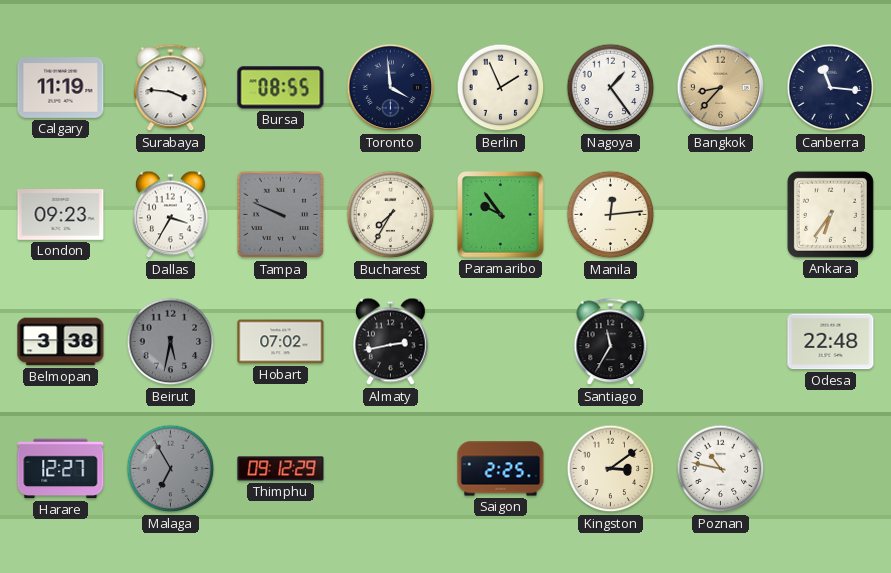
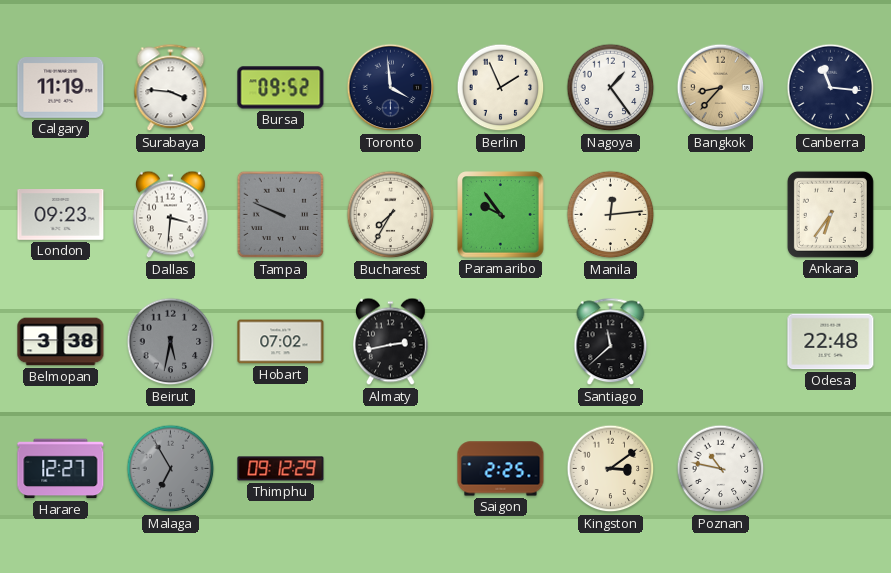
Bursa: 08:55 -> 09:52 (281, 88)
Dallas: 3:35 -> 3:31 (171, 215)
Santiago: 11:35 -> 11:38 (611, 342)
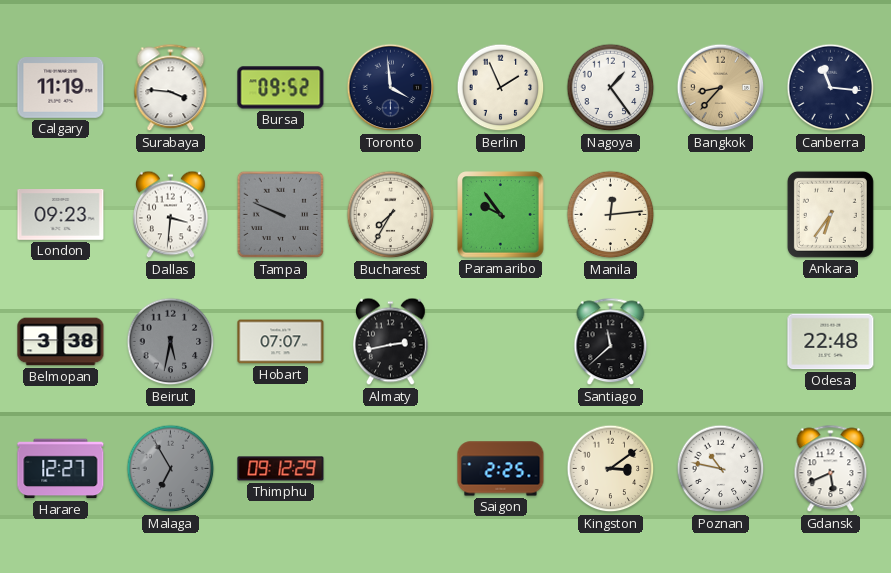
Hobart: 07:02 -> 07:07 (281, 342)
Gdansk: none -> 5:41 (831, 469)
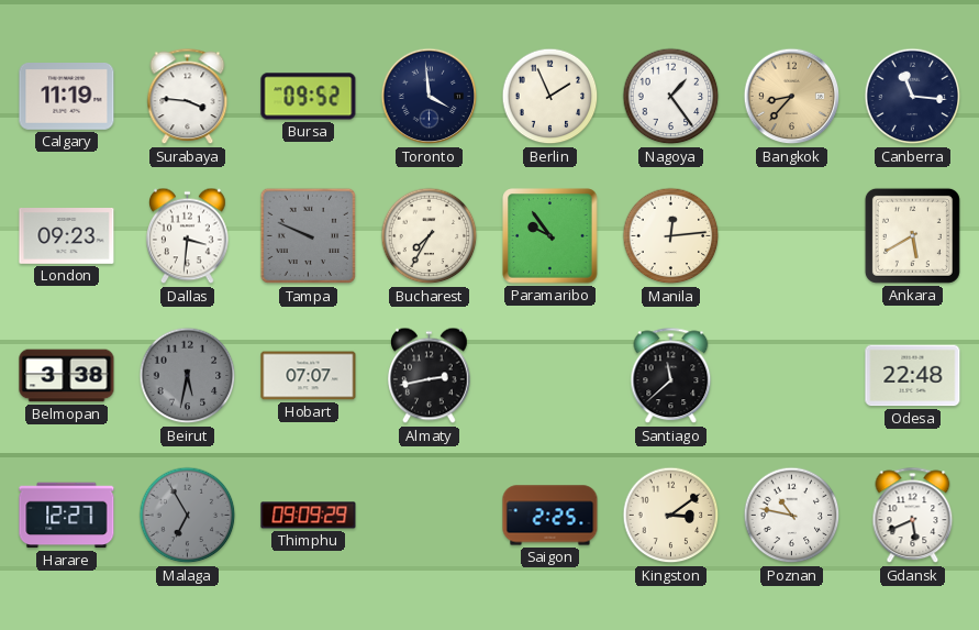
Ankara: 6:36 -> 5:40 (912, 235)
Thimphu: 09:12 -> 09:09 (309, 516)
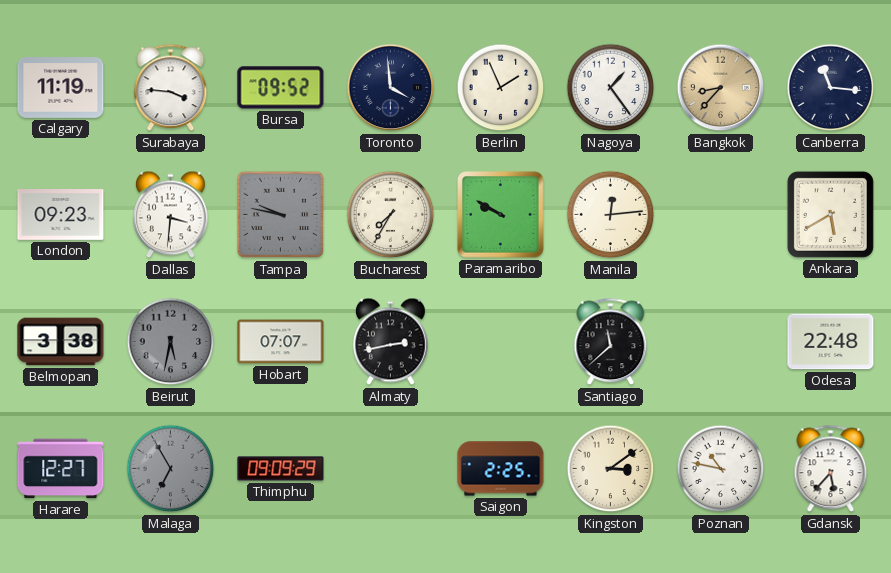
Tampa: 9:49 -> 9:47 (281, 215)
Paramaribo: 9:54 -> 9:50 (501, 215)
Gdansk: 5:41 -> 5:37 (831, 469)
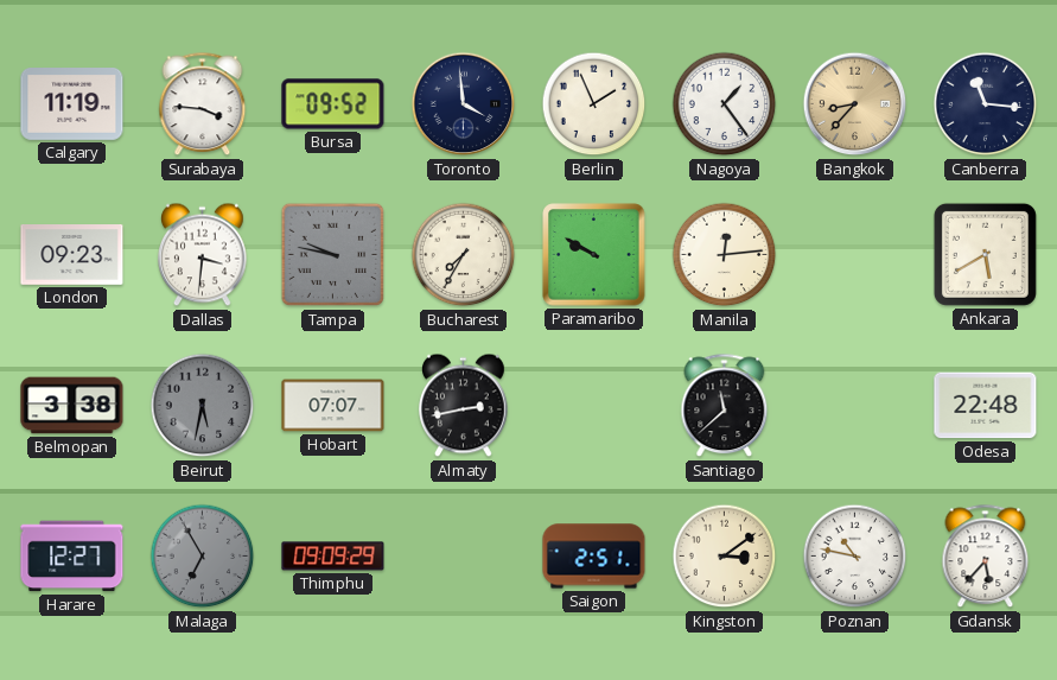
Saigon: 2:25 -> 2:51 (594, 557)
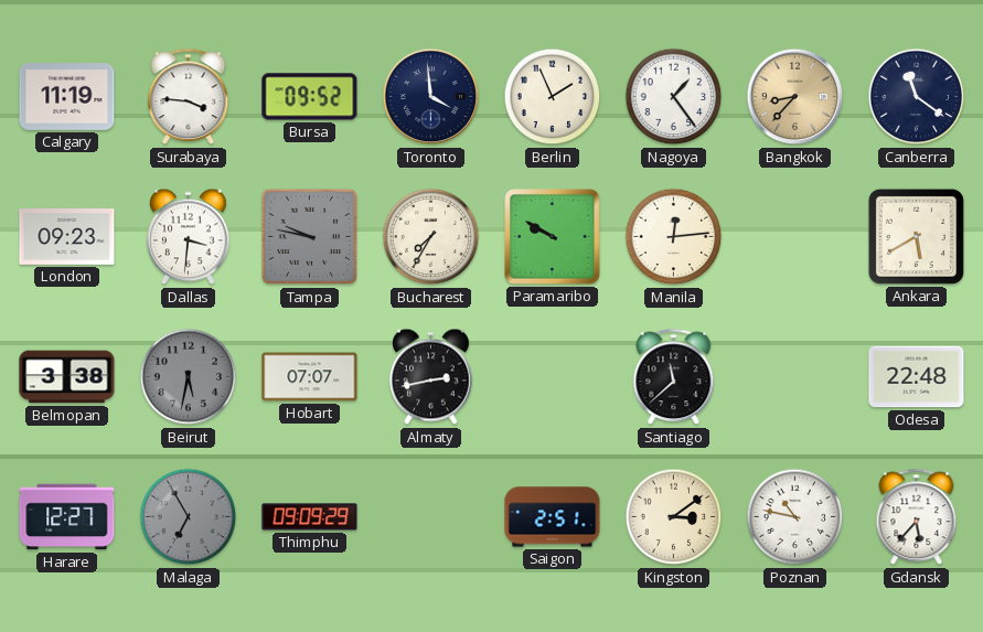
Canberra: 11:16 -> 11:21 (917, 97)
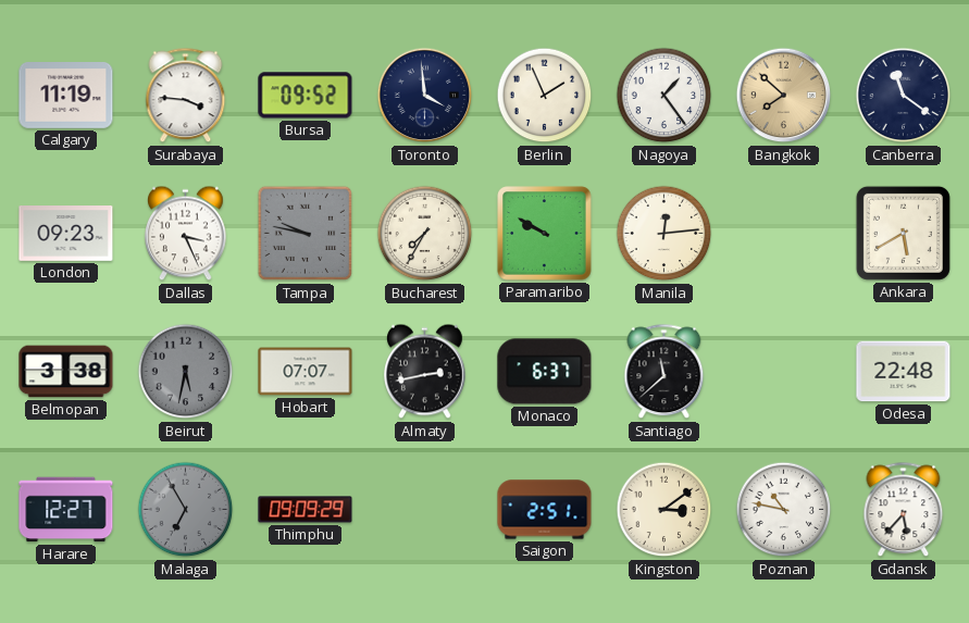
Bangkok: 8:37 -> 7:52 (784, 96)
Dallas: 3:31 -> 3:26 (186, 234)
Monaco: none -> 6:37 (545, 372)
